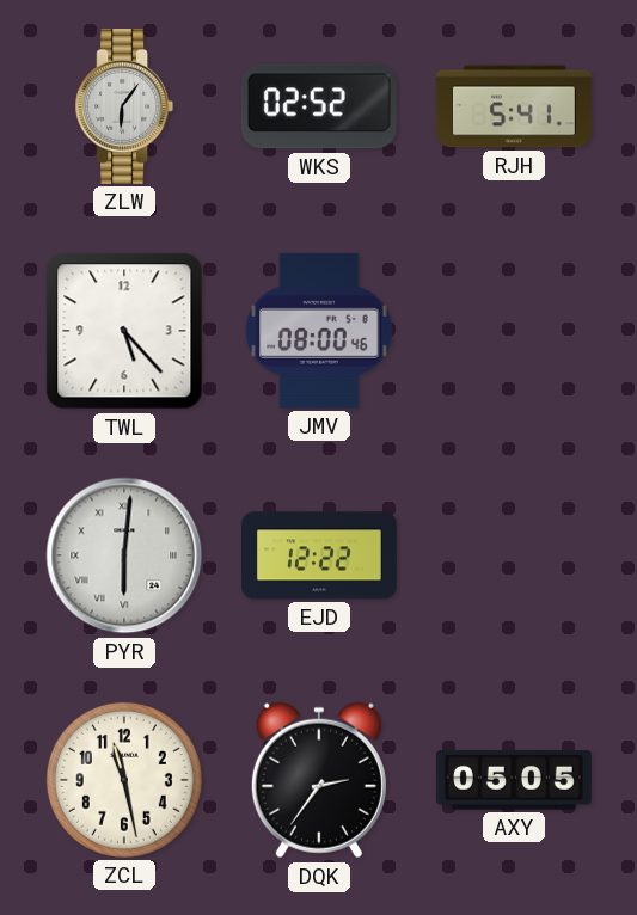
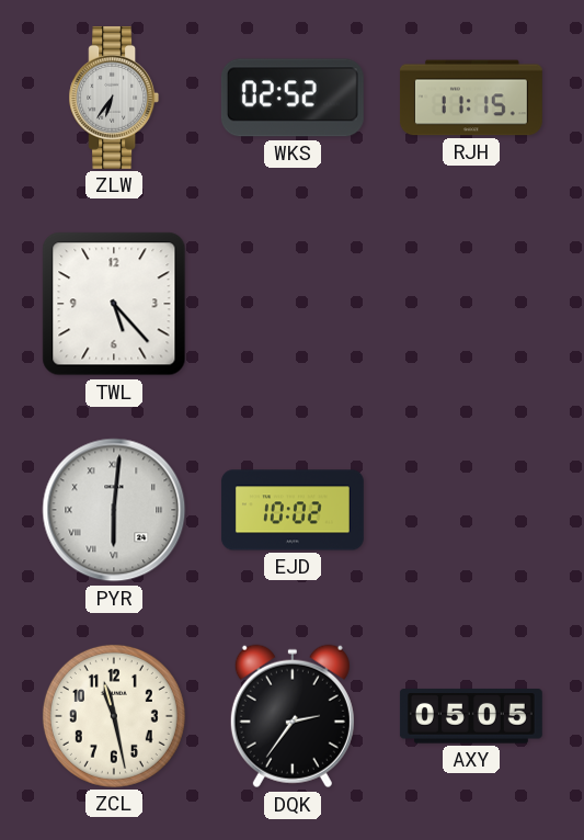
ZLW: 6:06 -> 6:36 (114, 98)
RJH: 5:41 -> 11:15 (471, 98)
JMV: 08:00 -> none (319, 331)
EJD: 12:22 -> 10:02 (293, 510)
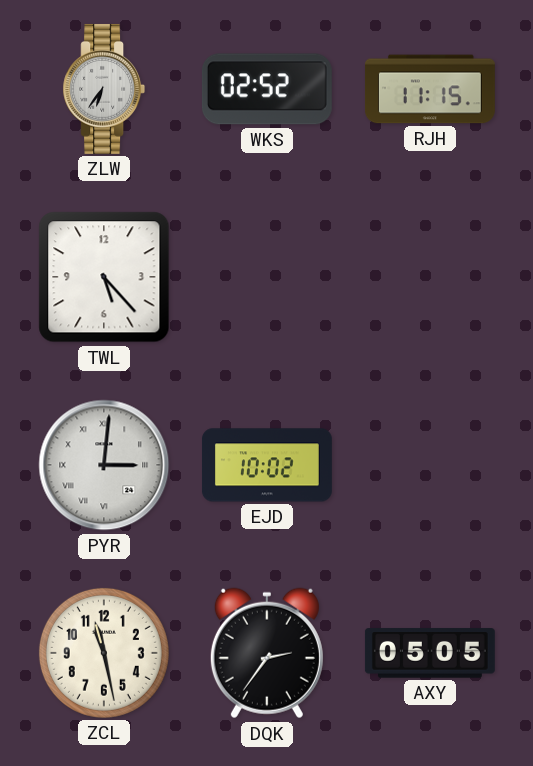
PYR: 6:01 -> 3:01 (104, 465)
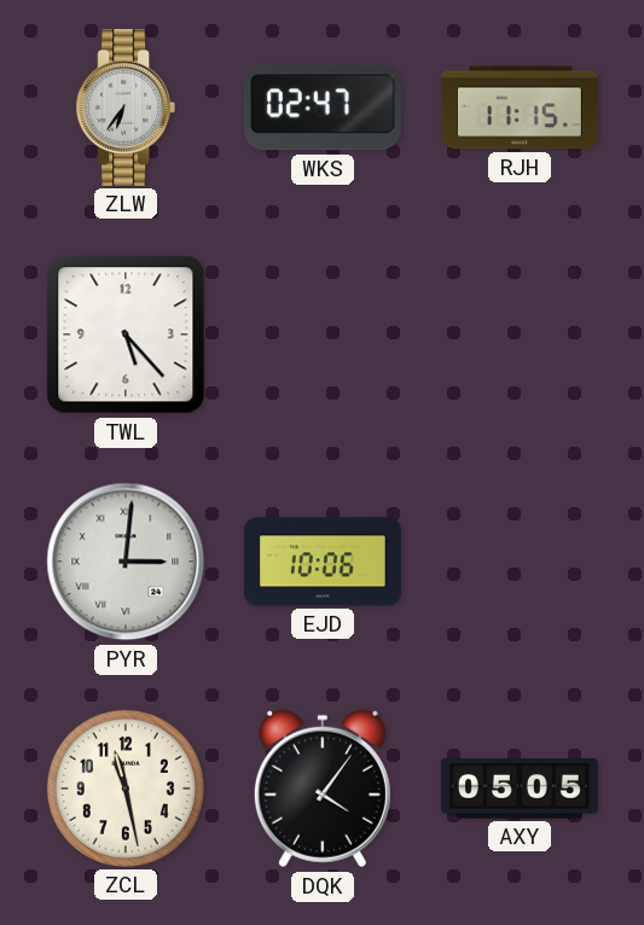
WKS: 02:52 -> 02:47 (323, 107)
EJD: 10:02 -> 10:06 (323, 562)
DQK: 2:36 -> 4:06 (323, 789)
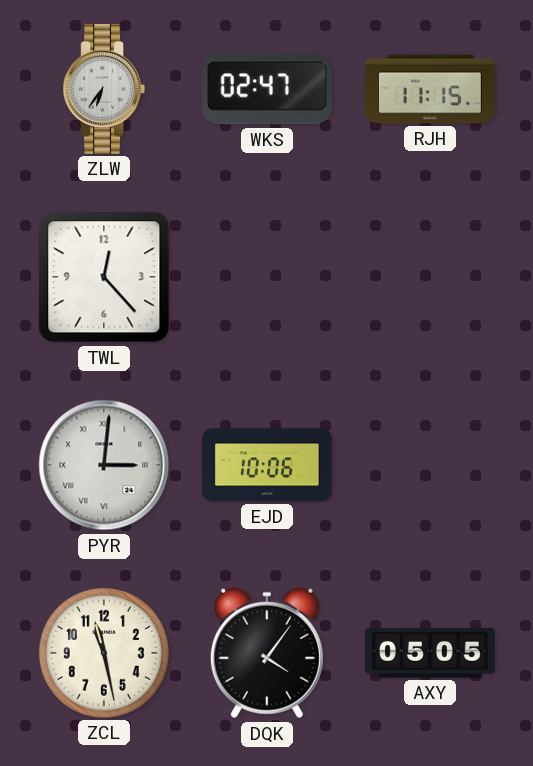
TWL: 5:23 -> 12:23 (104, 277)
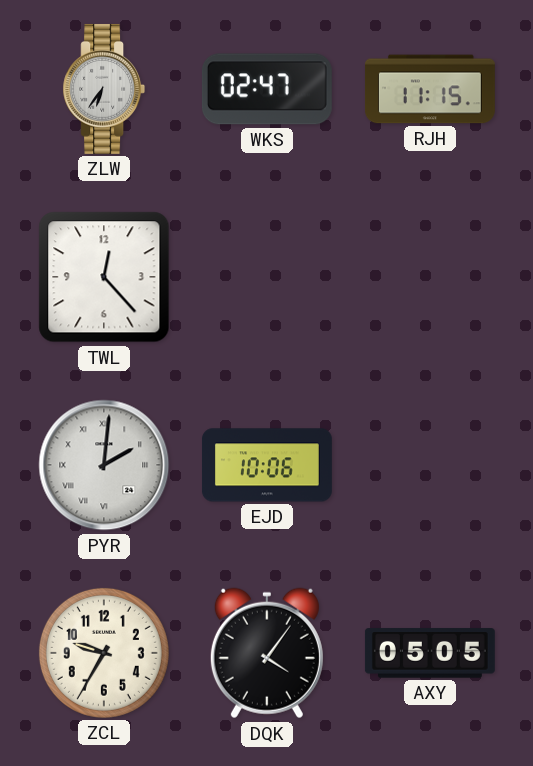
PYR: 3:01 -> 2:01 (104, 465)
ZCL: 11:28 -> 9:35 (104, 653)
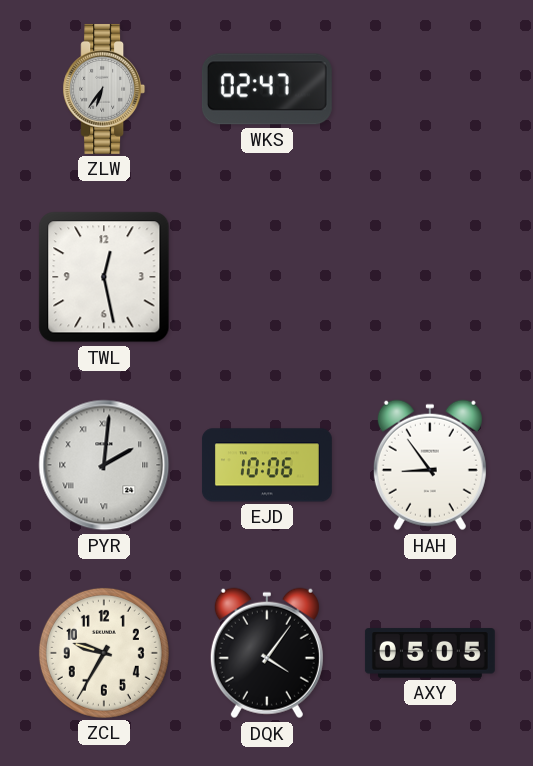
RJH: 11:15 -> none (430, 89)
TWL: 12:23 -> 12:28 (104, 277)
HAH: none -> 8:54 (430, 465)
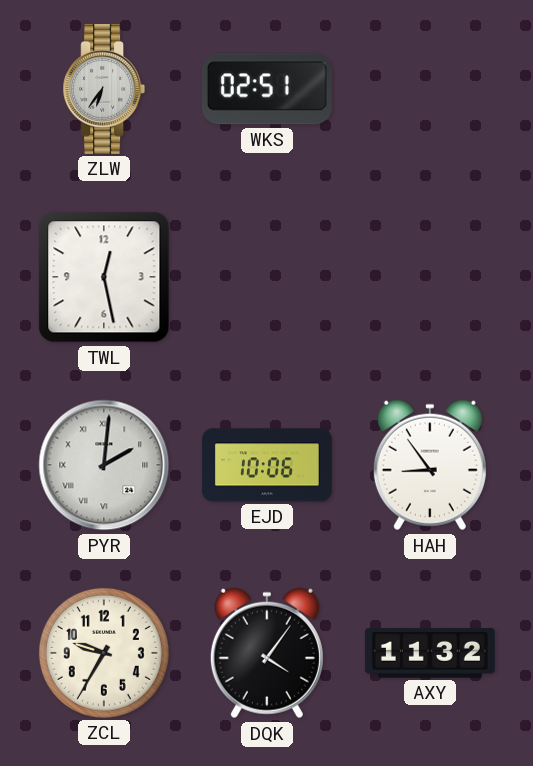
WKS: 02:47 -> 02:51 (267, 89)
AXY: 05:05 -> 11:32 (430, 653)
